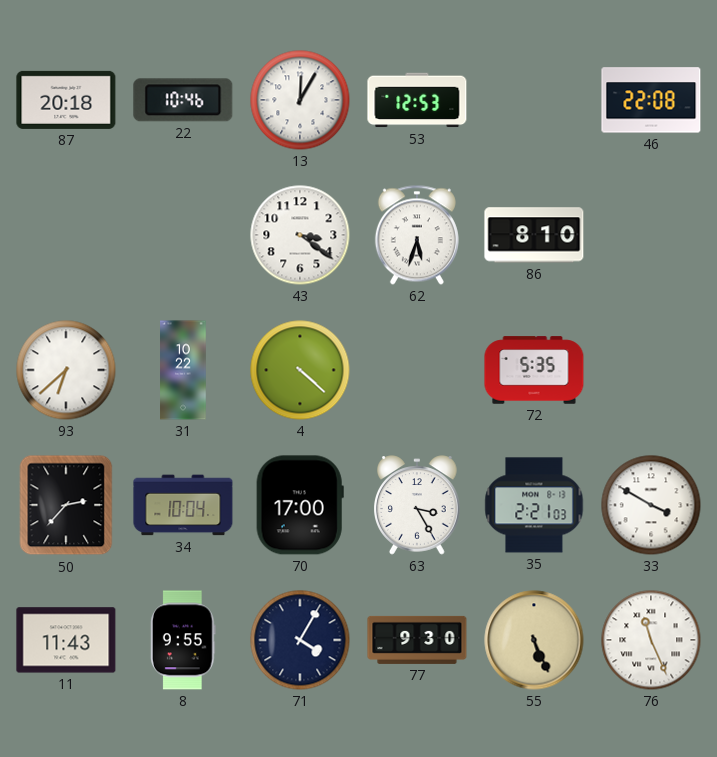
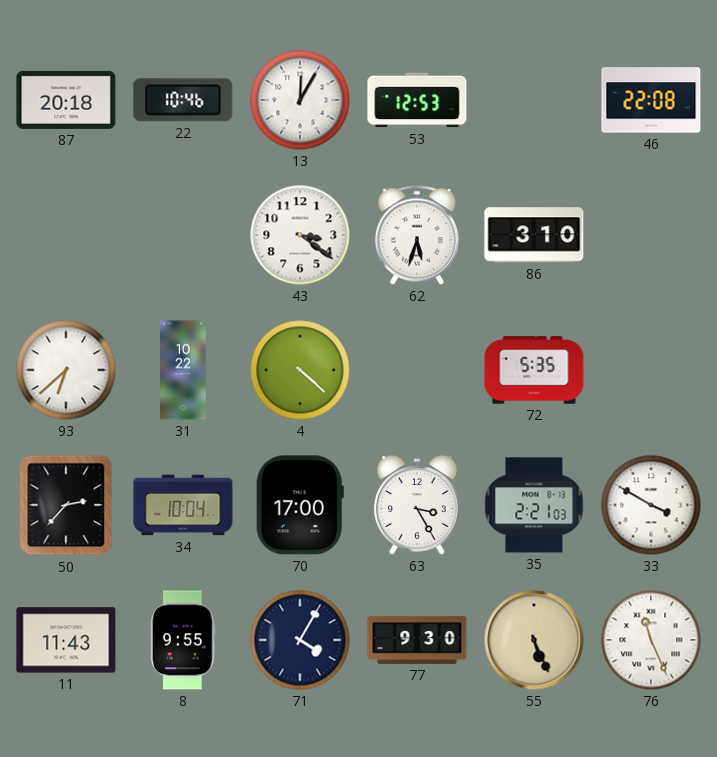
86: 8:10 -> 3:10 (534, 235)
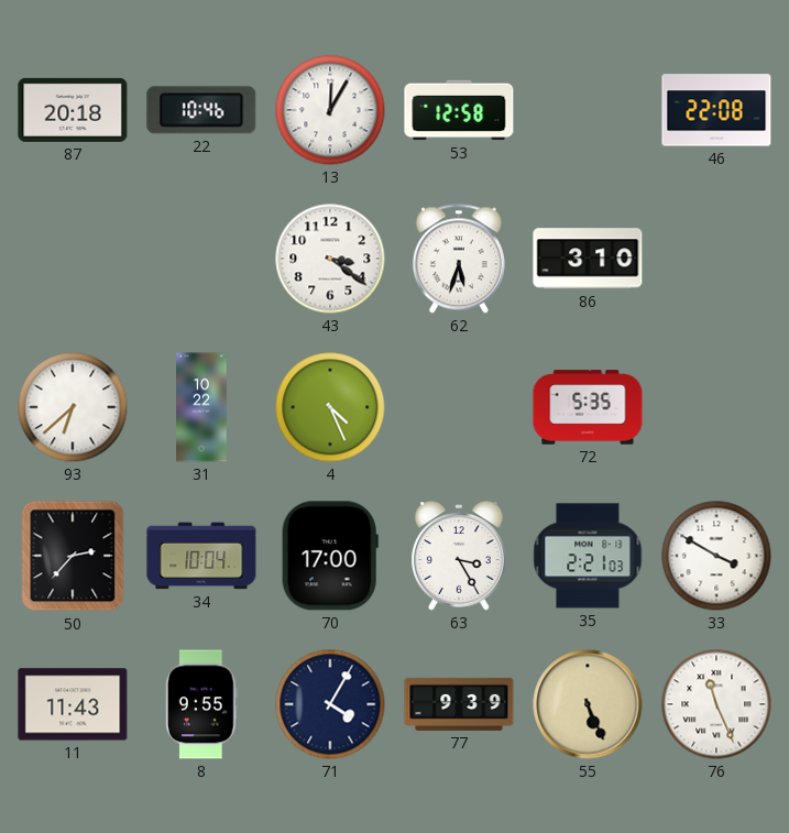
53: 12:53 -> 12:58 (459, 110)
4: 4:22 -> 4:26 (330, 407)
77: 9:30 -> 9:39 (459, 704)
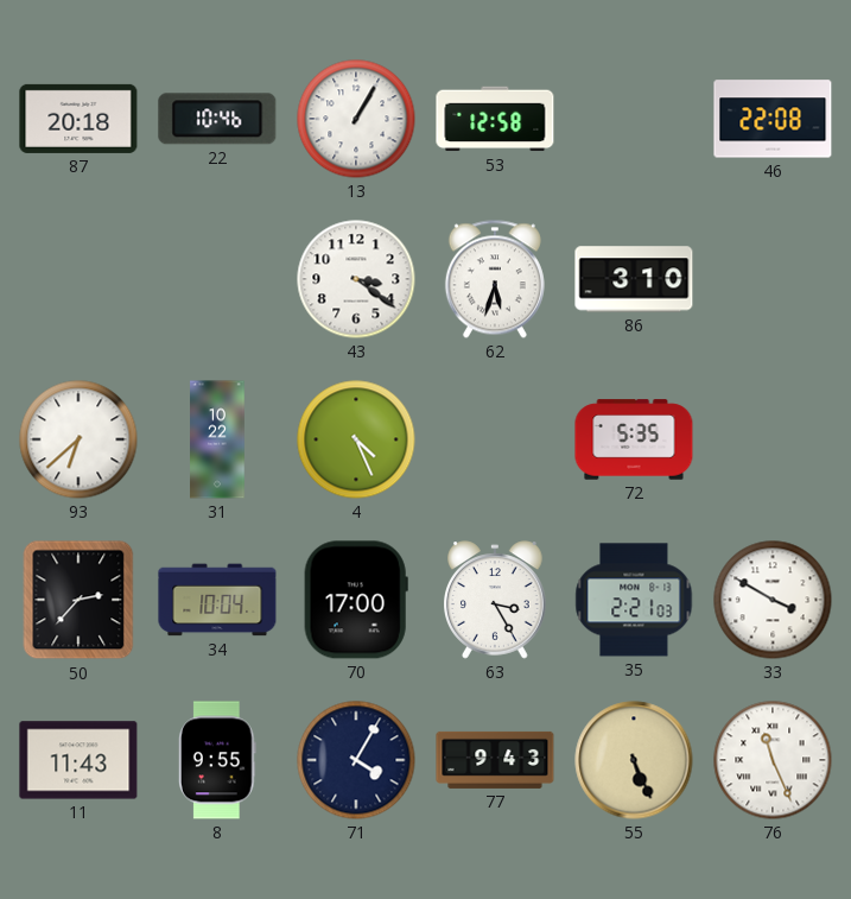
13: 12:05 -> 1:05 (356, 119)
77: 9:39 -> 9:43 (495, 760)
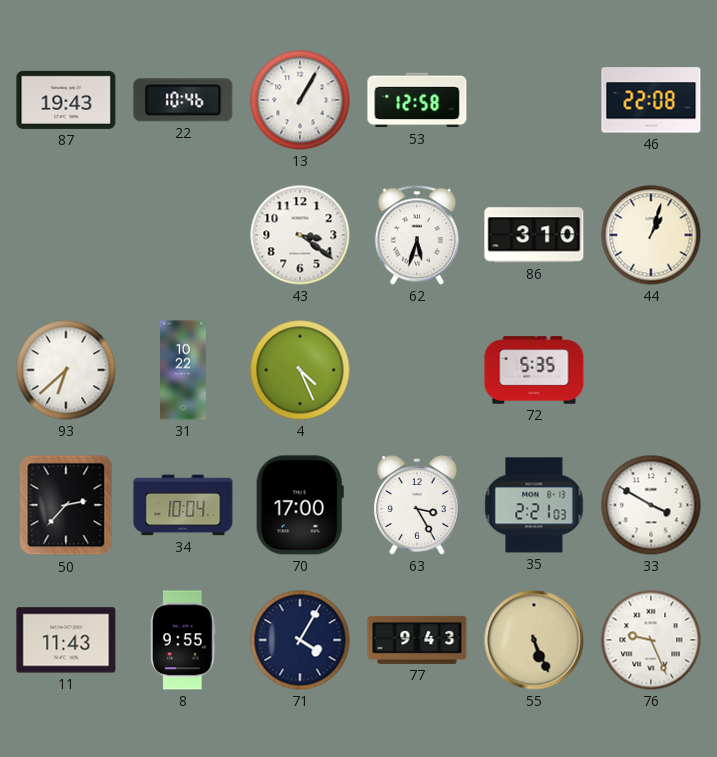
87: 20:18 -> 19:43 (66, 100)
44: none -> 1:03 (651, 235)
76: 11:26 -> 9:26 (651, 640)
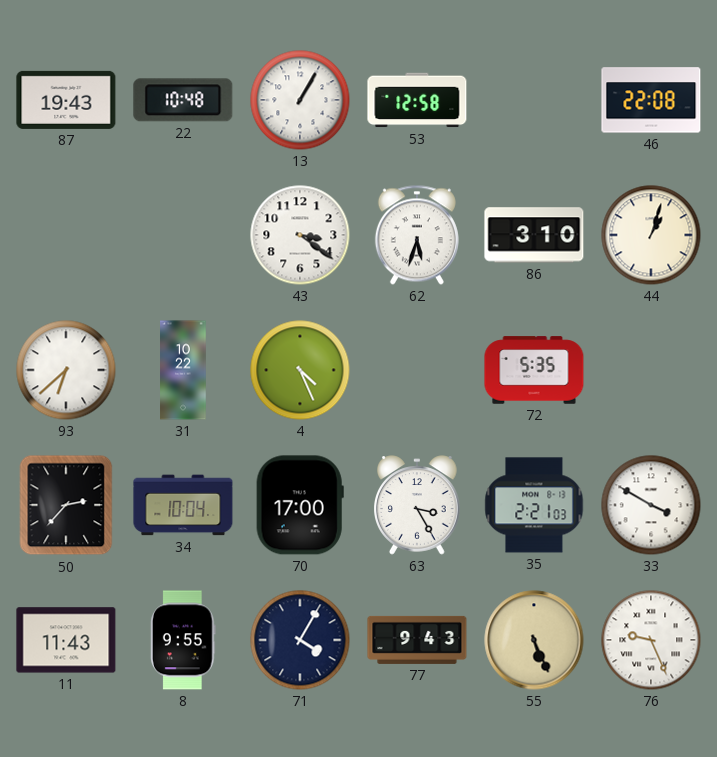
22: 10:46 -> 10:48 (183, 100)
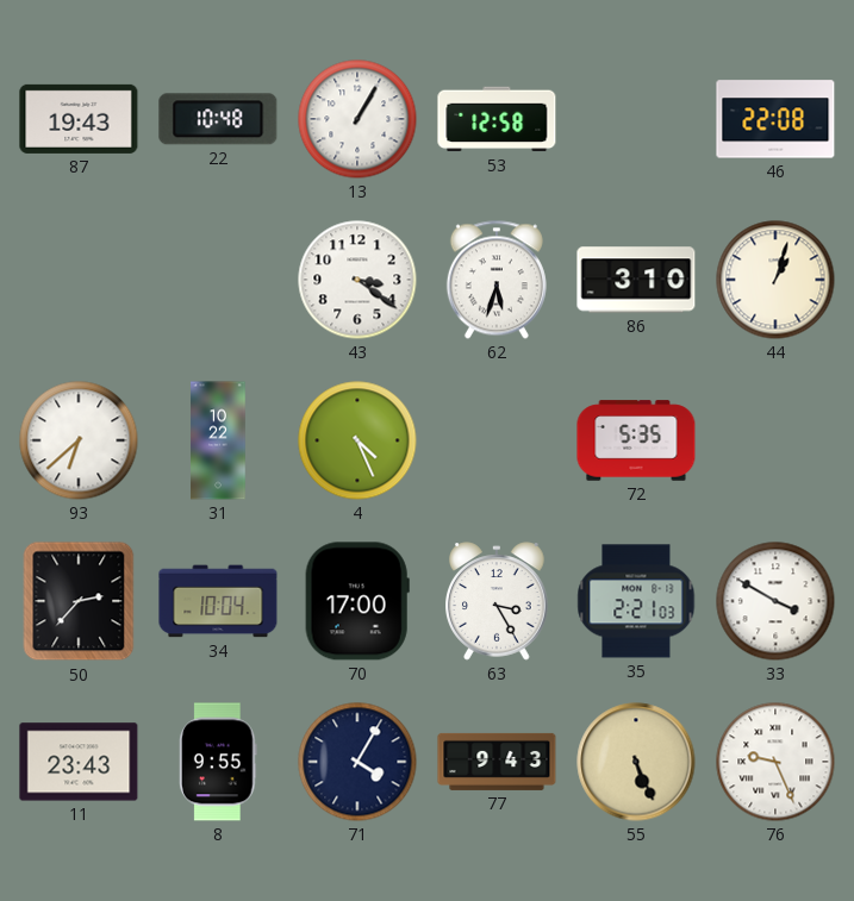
11: 11:43 -> 23:43 (79, 762)
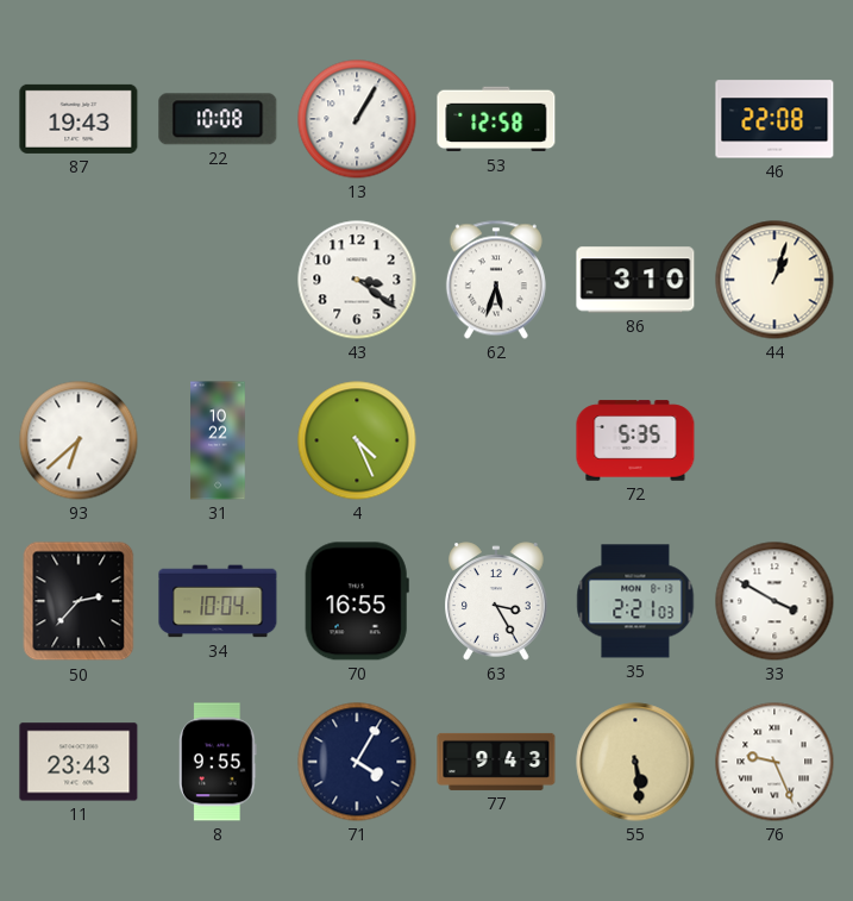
22: 10:48 -> 10:08 (218, 119)
70: 17:00 -> 16:55 (357, 601)
55: 5:26 -> 5:29 (635, 762)
